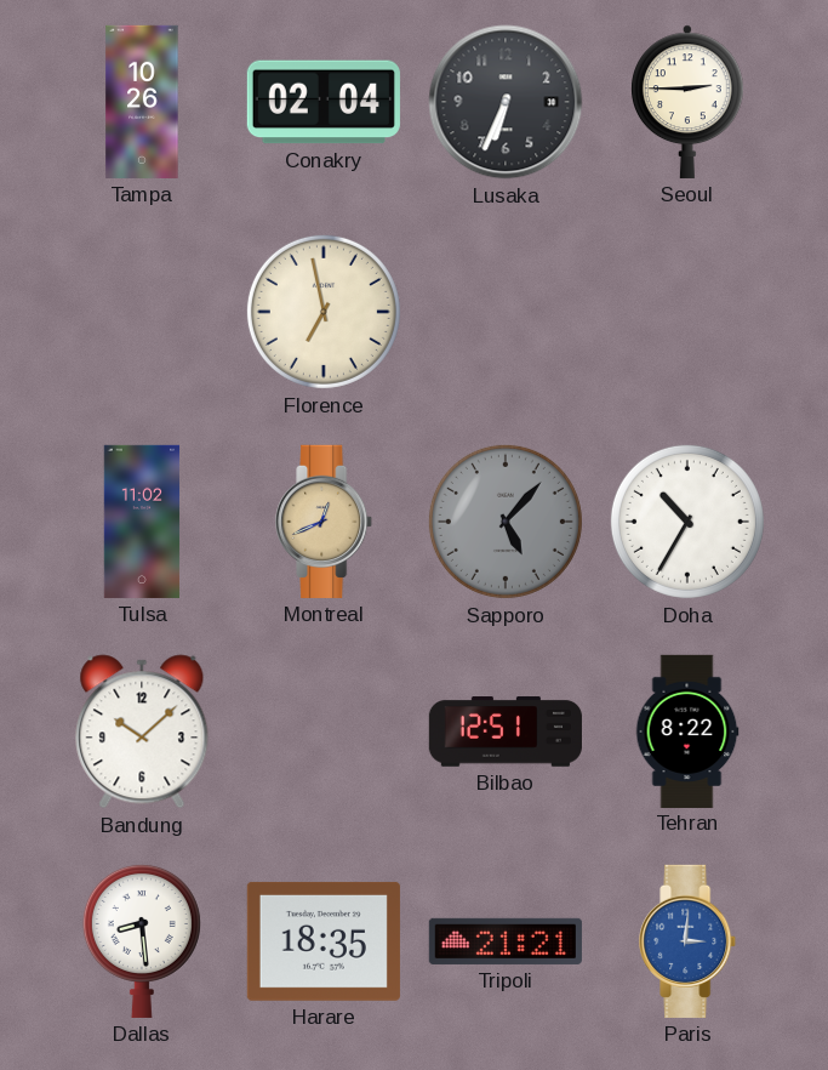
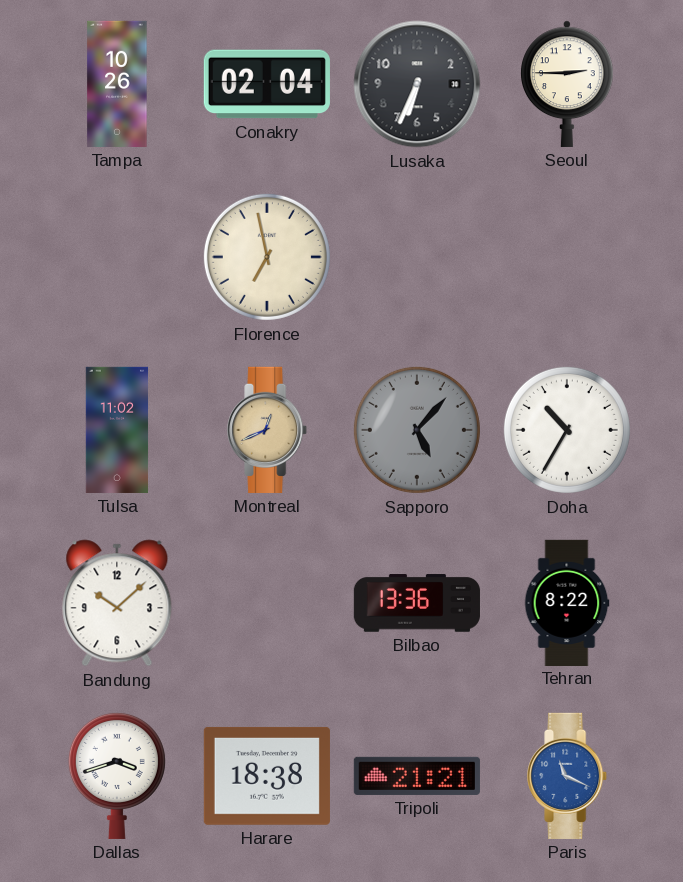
Bilbao: 12:51 -> 13:36 (417, 603)
Dallas: 8:29 -> 3:42 (117, 775)
Harare: 18:35 -> 18:38 (267, 776)
Paris: 3:01 -> 11:19 (568, 776)
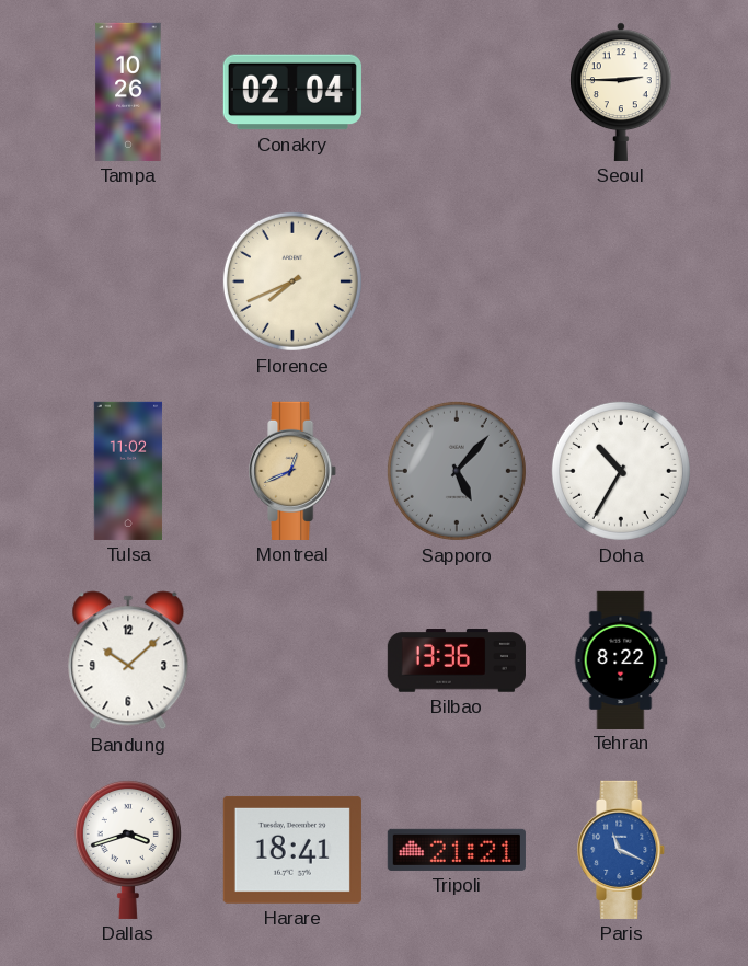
Lusaka: 6:34 -> none (417, 84)
Florence: 6:58 -> 7:41 (292, 281)
Harare: 18:38 -> 18:41 (292, 850)
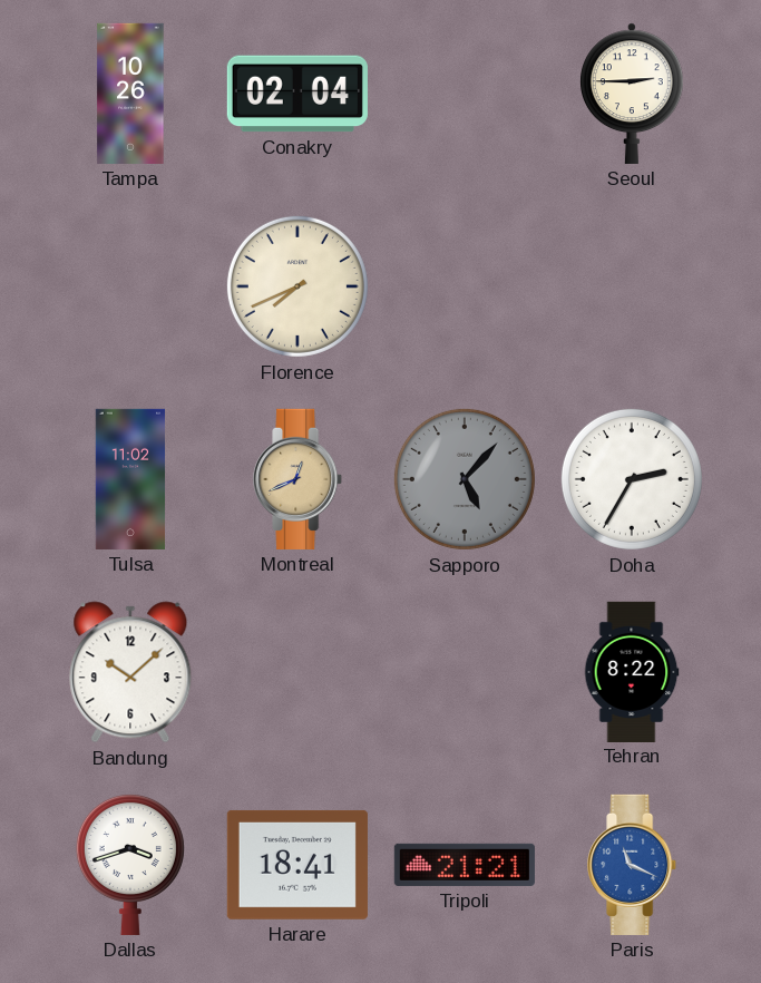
Doha: 10:35 -> 2:35 (632, 479)
Bilbao: 13:36 -> none (457, 660)
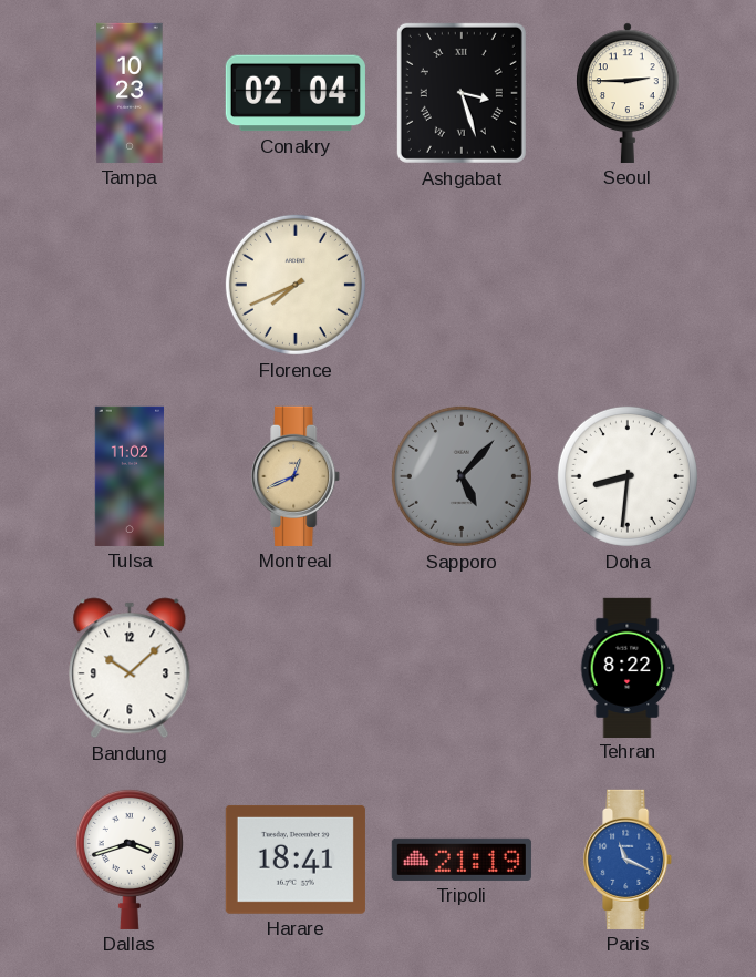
Tampa: 10:26 -> 10:23 (130, 93)
Ashgabat: none -> 3:27 (462, 93)
Doha: 2:35 -> 8:31 (628, 476)
Tripoli: 21:21 -> 21:19 (462, 860)
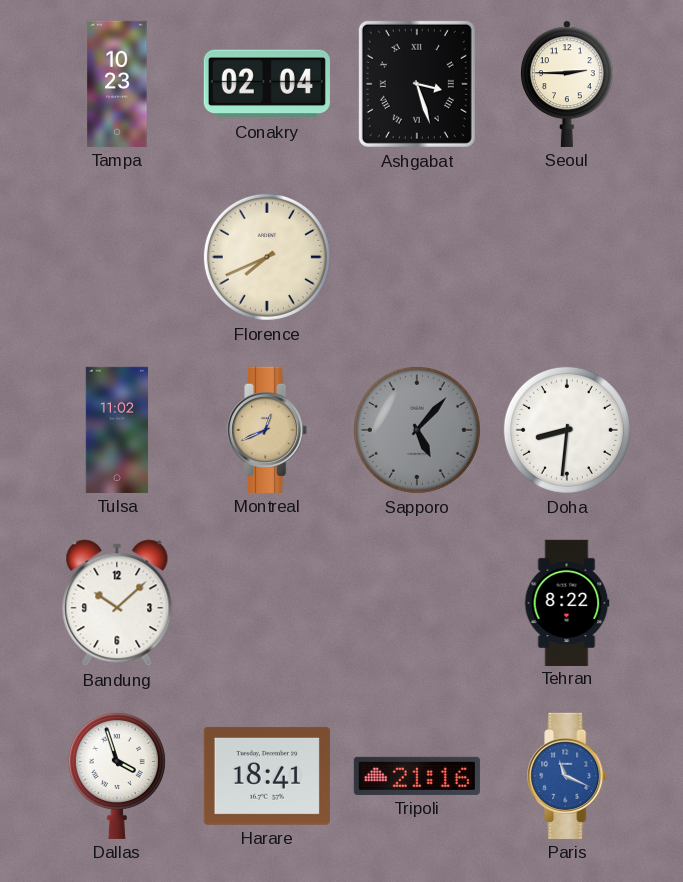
Dallas: 3:42 -> 3:57 (117, 775)
Tripoli: 21:19 -> 21:16 (417, 776)
